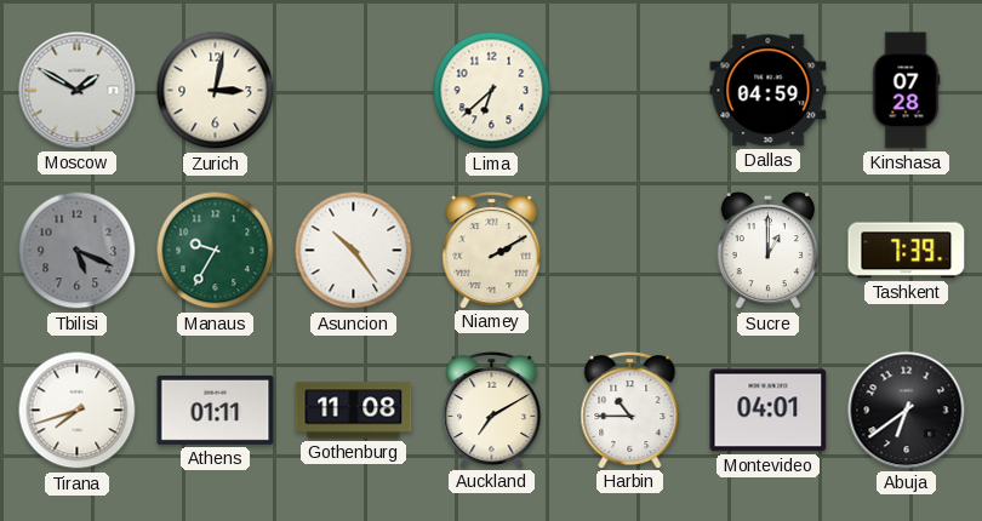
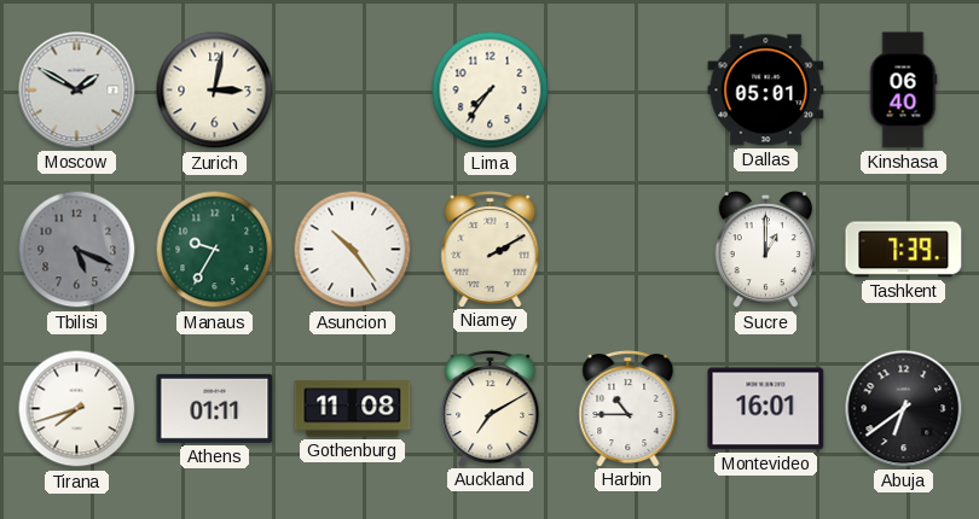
Lima: 6:38 -> 7:36 (491, 91)
Dallas: 04:59 -> 05:01 (766, 91)
Kinshasa: 07:28 -> 06:40 (903, 91)
Montevideo: 04:01 -> 16:01 (766, 409)
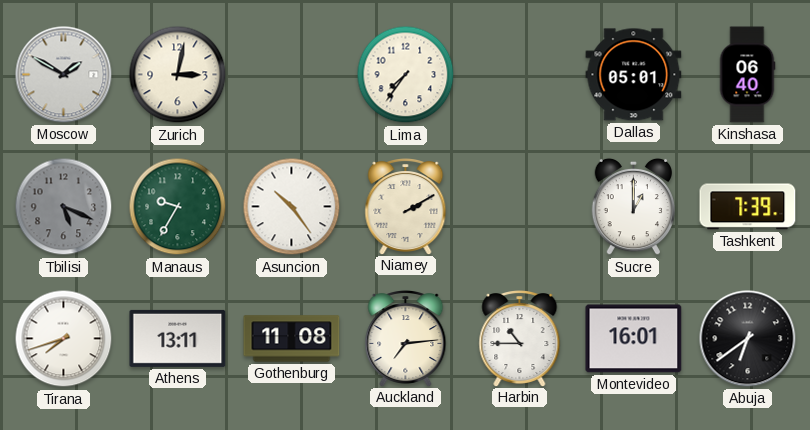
Athens: 01:11 -> 13:11 (178, 338)
Auckland: 7:10 -> 7:14 (406, 339)
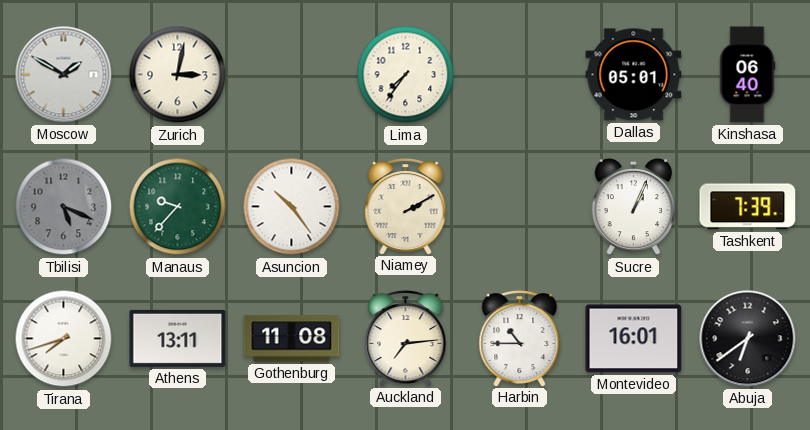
Manaus: 9:35 -> 9:37 (178, 207)
Sucre: 1:00 -> 1:04 (634, 207)
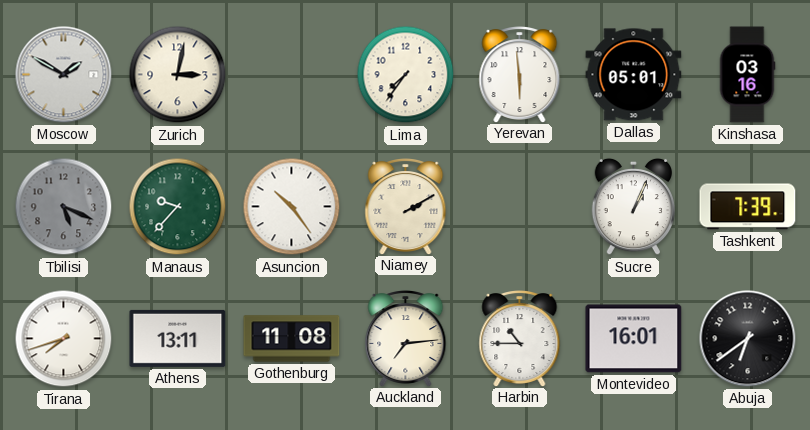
Yerevan: none -> 5:59 (520, 75)
Kinshasa: 06:40 -> 03:16 (747, 75)
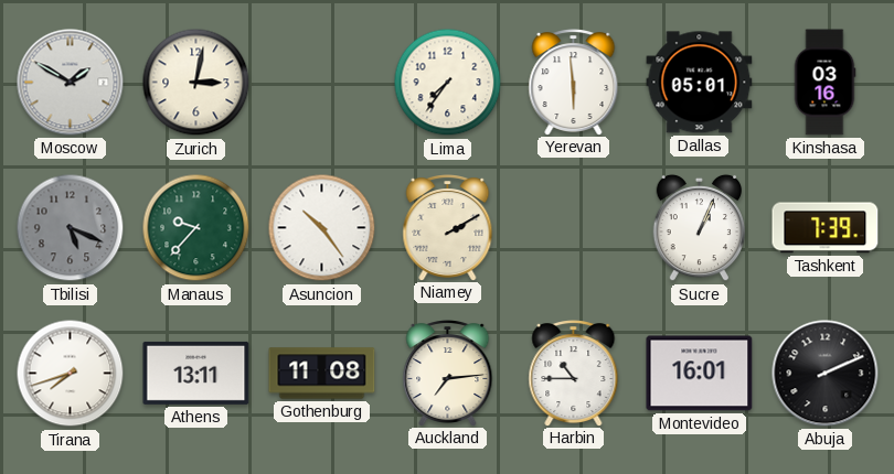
Abuja: 6:39 -> 2:11 (826, 374)
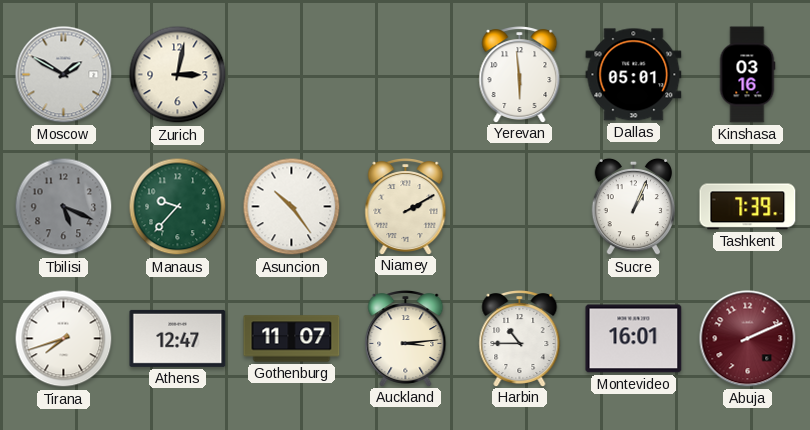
Lima: 7:36 -> none (448, 83)
Athens: 13:11 -> 12:47 (178, 338)
Gothenburg: 11:08 -> 11:07 (292, 339)
Auckland: 7:14 -> 3:14 (406, 339)
Abuja dial: black -> burgundy (748, 339)
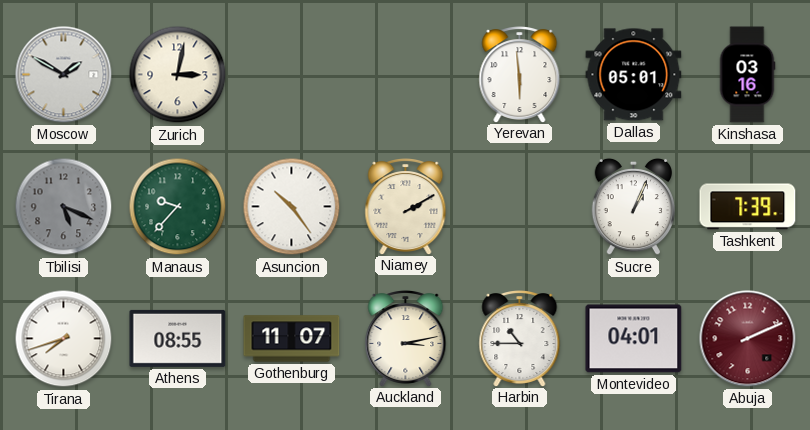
Athens: 12:47 -> 08:55 (178, 338)
Auckland: 3:14 -> 3:13 (406, 339)
Montevideo: 16:01 -> 04:01 (634, 339)
